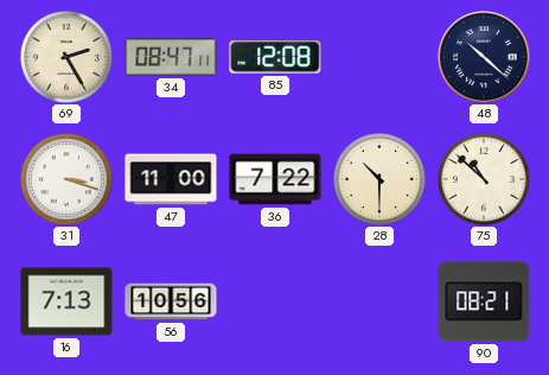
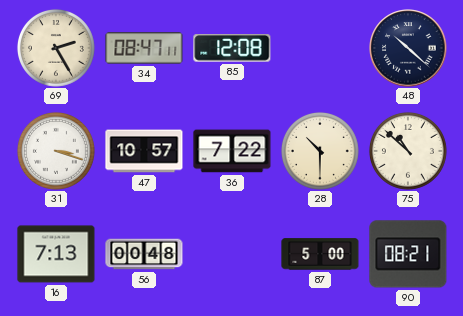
47: 11:00 -> 10:57 (144, 151)
56: 10:56 -> 00:48 (144, 254)
87: none -> 5:00 (320, 254)
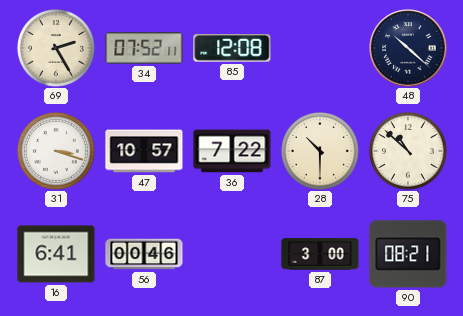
34: 08:47 -> 07:52 (144, 48)
16: 7:13 -> 6:41 (56, 254)
56: 00:48 -> 00:46 (144, 254)
87: 5:00 -> 3:00 (320, 254)
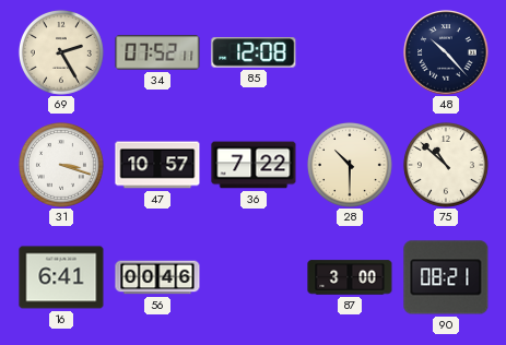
48: 10:22 -> 10:23 (446, 52)
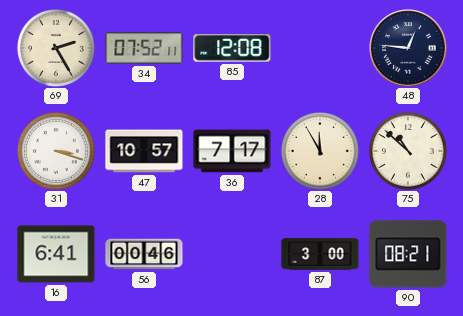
48: 10:23 -> 12:46 (408, 48)
36: 7:22 -> 7:17 (232, 151)
28: 10:30 -> 11:55 (320, 151)
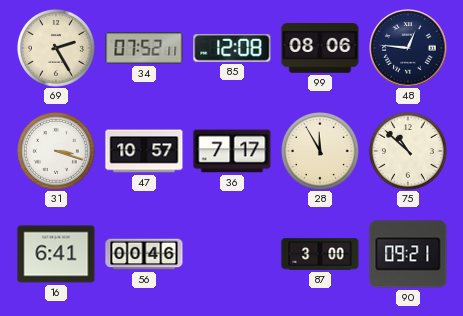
99: none -> 08:06 (320, 48)
90: 08:21 -> 09:21 (408, 254)
